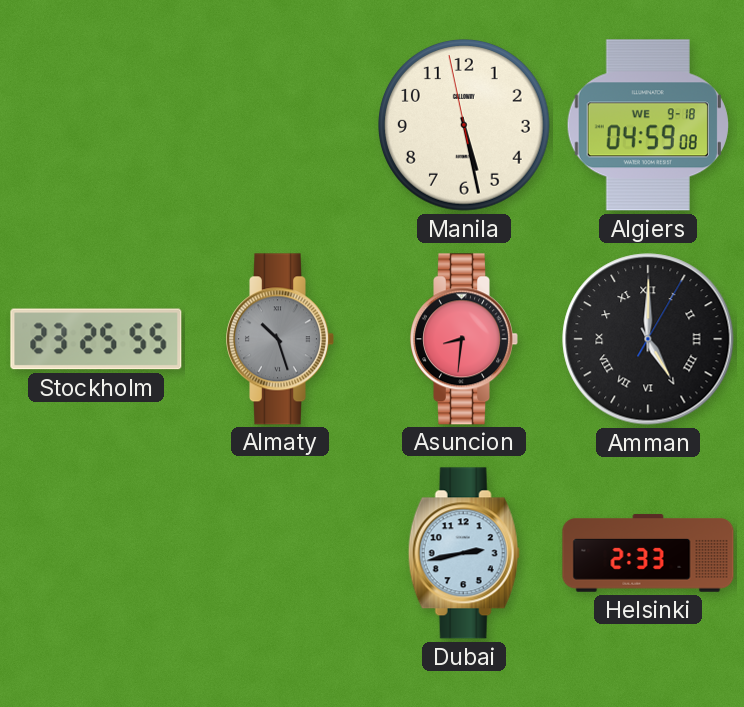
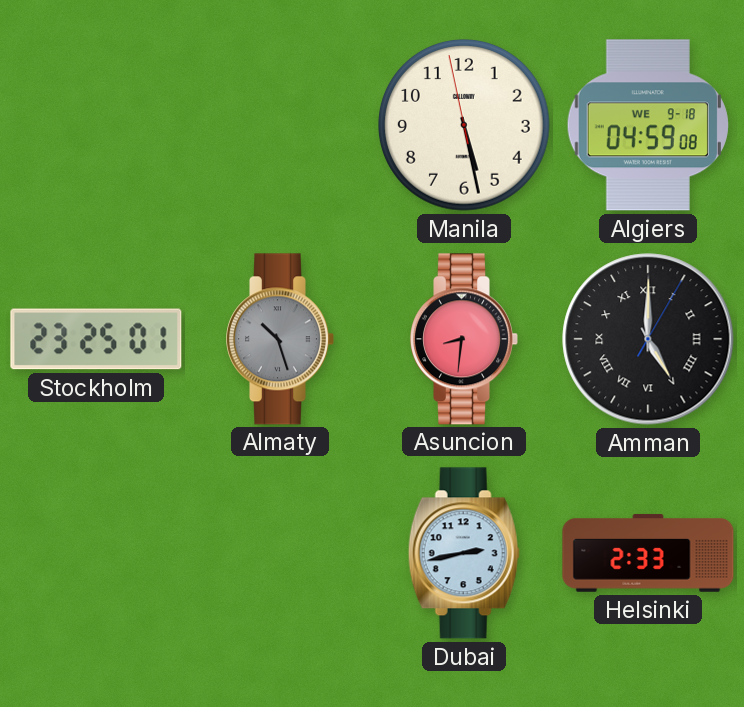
Stockholm: 23:25:55 -> 23:25:01 (96, 339)
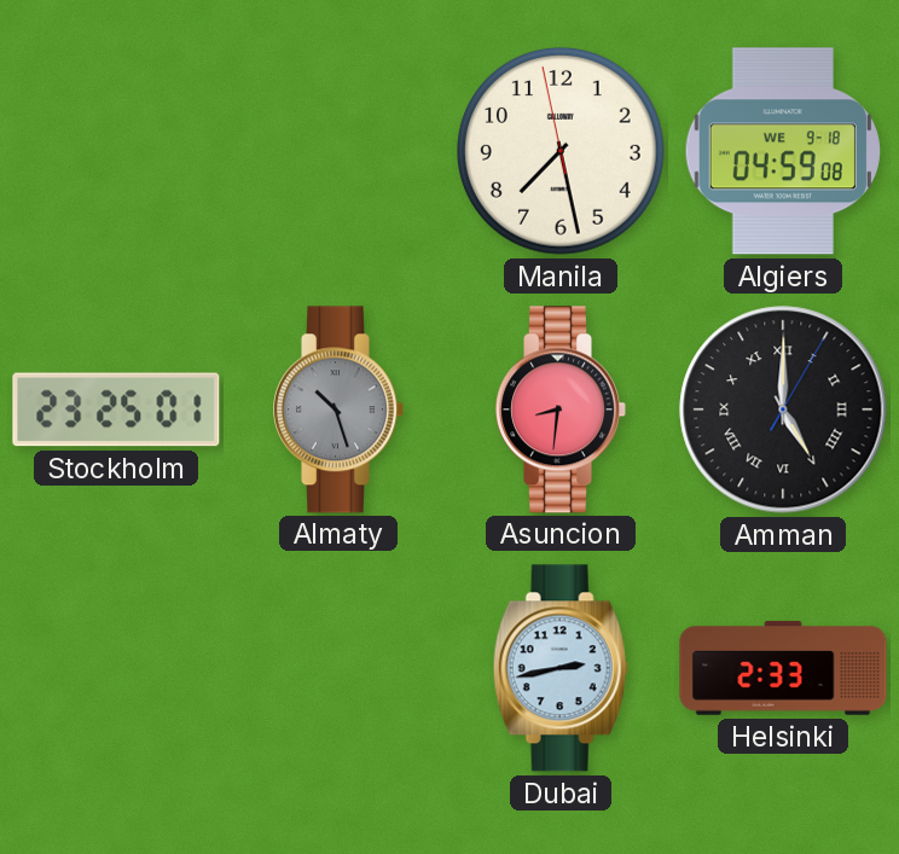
Manila: 5:27 -> 7:27 (562, 152)
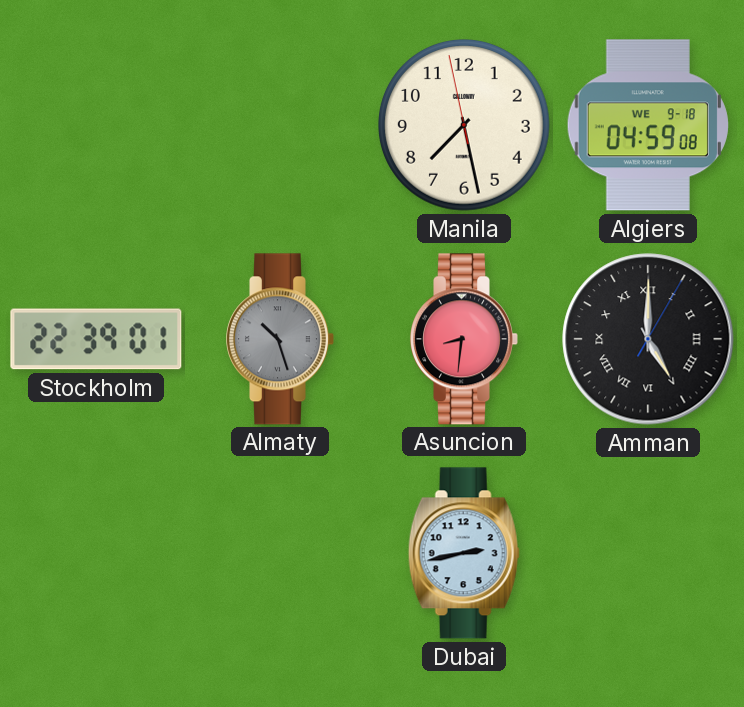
Stockholm: 23:25 -> 22:39 (96, 339)
Helsinki: 2:33 -> none (783, 668)
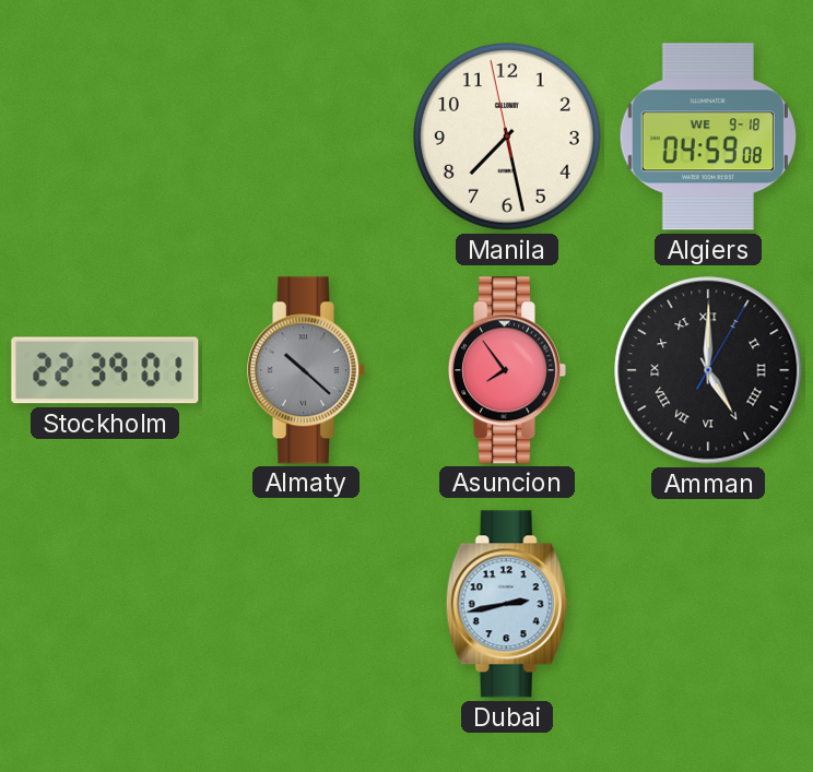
Almaty: 10:27 -> 10:22 (306, 370)
Asuncion: 8:31 -> 7:54 (507, 370)
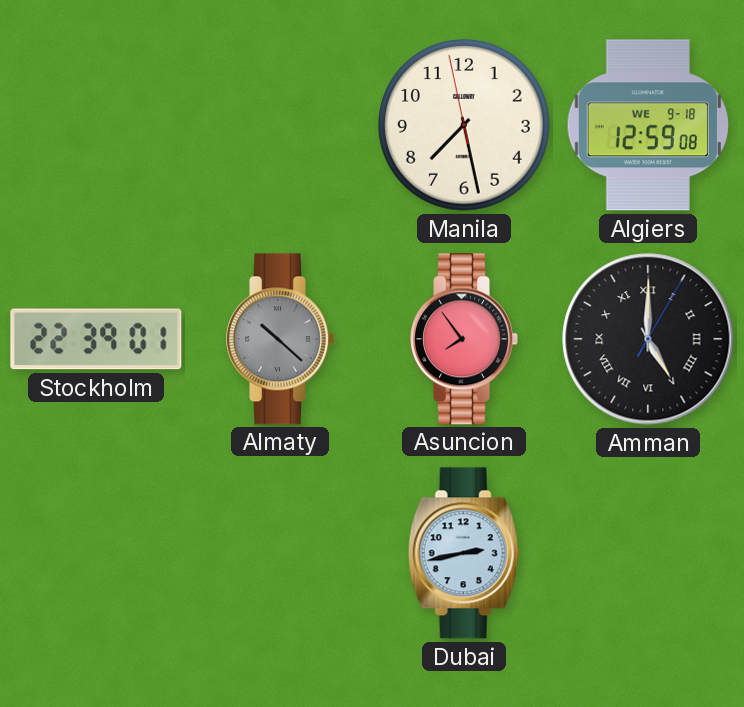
Algiers: 04:59 -> 12:59 (648, 125)
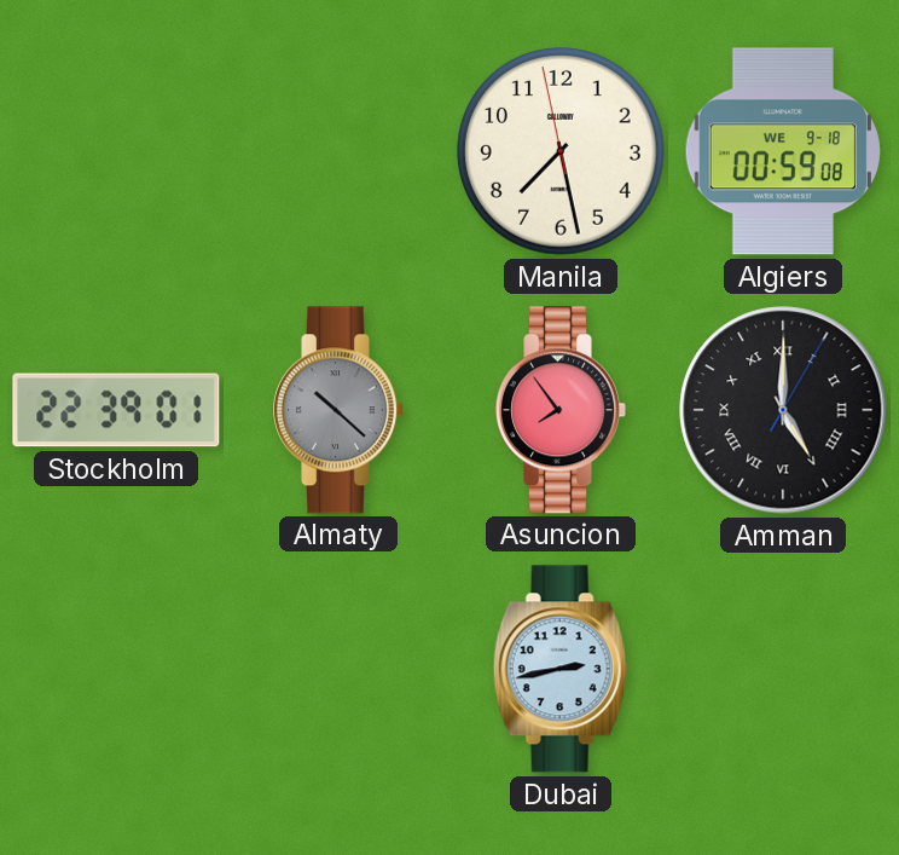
Algiers: 12:59 -> 00:59 (783, 151)
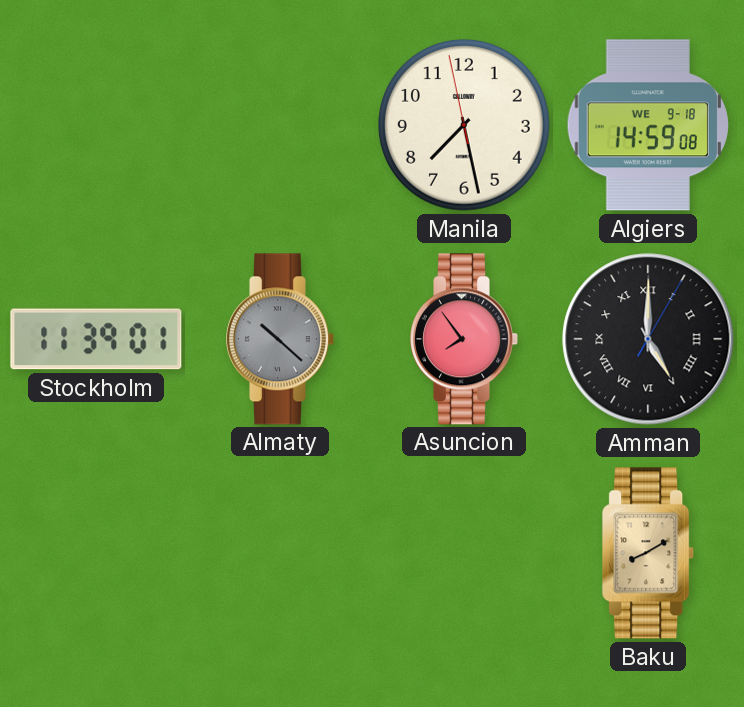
Algiers: 00:59 -> 14:59 (648, 125)
Stockholm: 22:39 -> 11:39 (96, 339)
Dubai: 2:43 -> none (561, 669)
Baku: none -> 8:10 (649, 553)
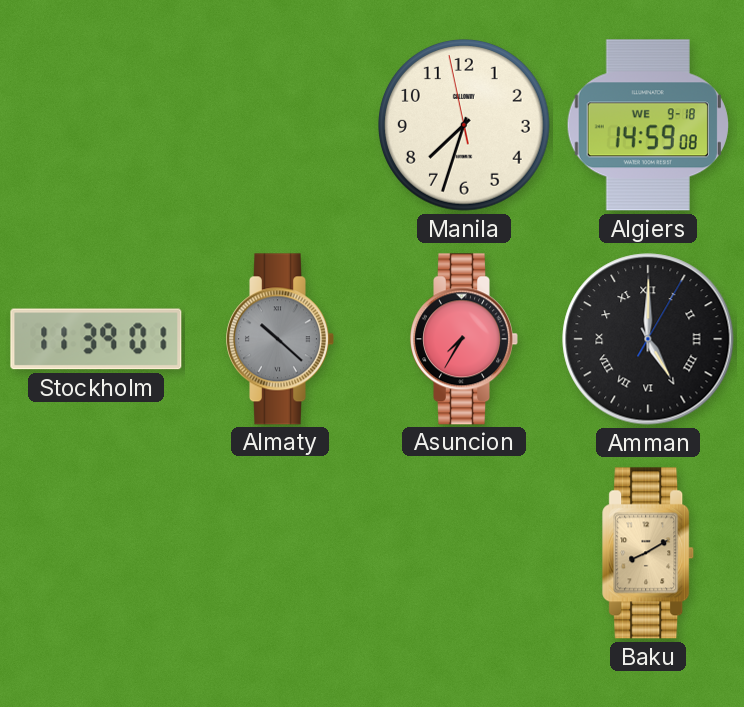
Manila: 7:27 -> 7:32 (465, 126)
Asuncion: 7:54 -> 7:35 (464, 339)
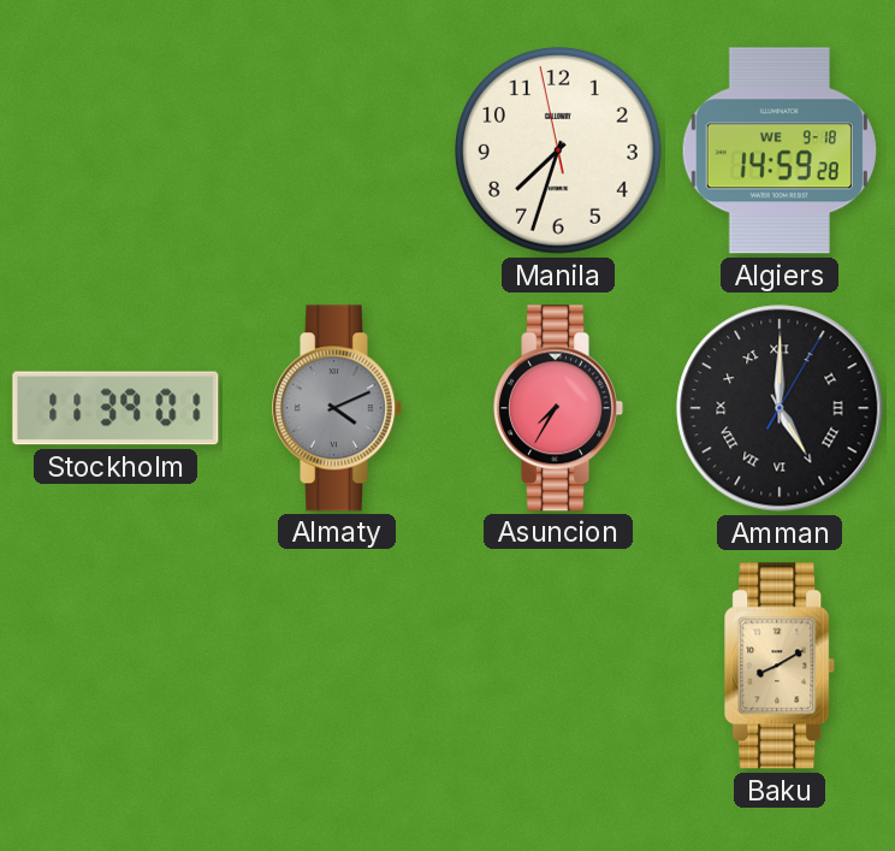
Algiers: 14:59:08 -> 14:59:28 (780, 150)
Almaty: 10:22 -> 4:11 (337, 408)
